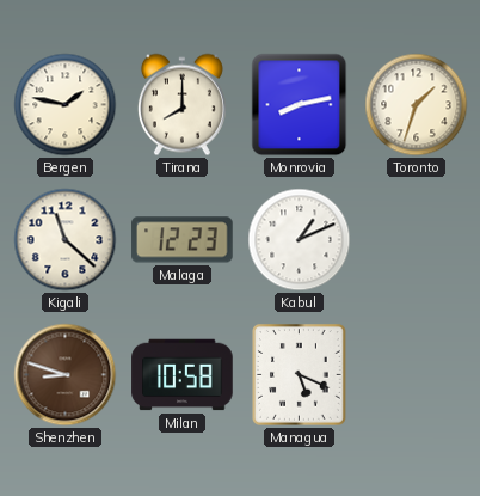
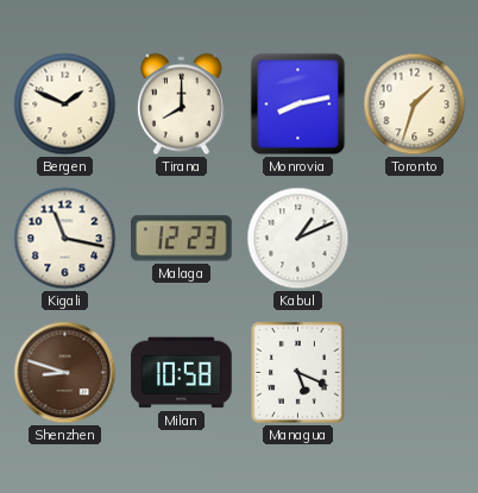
Bergen: 1:47 -> 1:49 (65, 105)
Kigali: 11:22 -> 11:17 (65, 239)
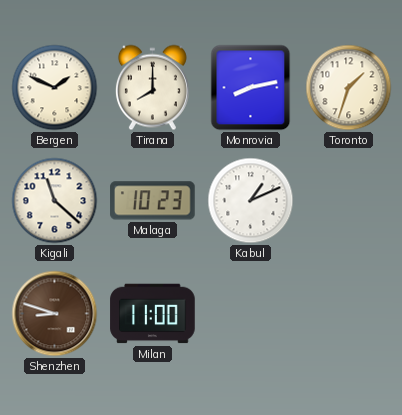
Kigali: 11:17 -> 11:22 (55, 201)
Malaga: 12:23 -> 10:23 (153, 201)
Milan: 10:58 -> 11:00 (153, 314)
Managua: 5:19 -> none (298, 373)
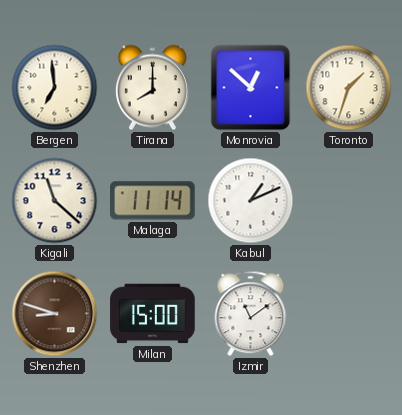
Bergen: 1:49 -> 6:59 (55, 88)
Monrovia: 8:13 -> 12:52 (251, 88)
Malaga: 10:23 -> 11:14 (153, 201)
Milan: 11:00 -> 15:00 (153, 314)
Izmir: none -> 11:09 (251, 314)
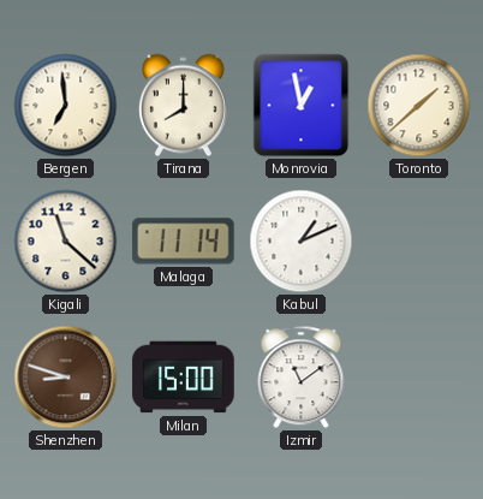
Monrovia: 12:52 -> 12:58 (302, 106)
Toronto: 1:33 -> 1:38 (419, 106)
